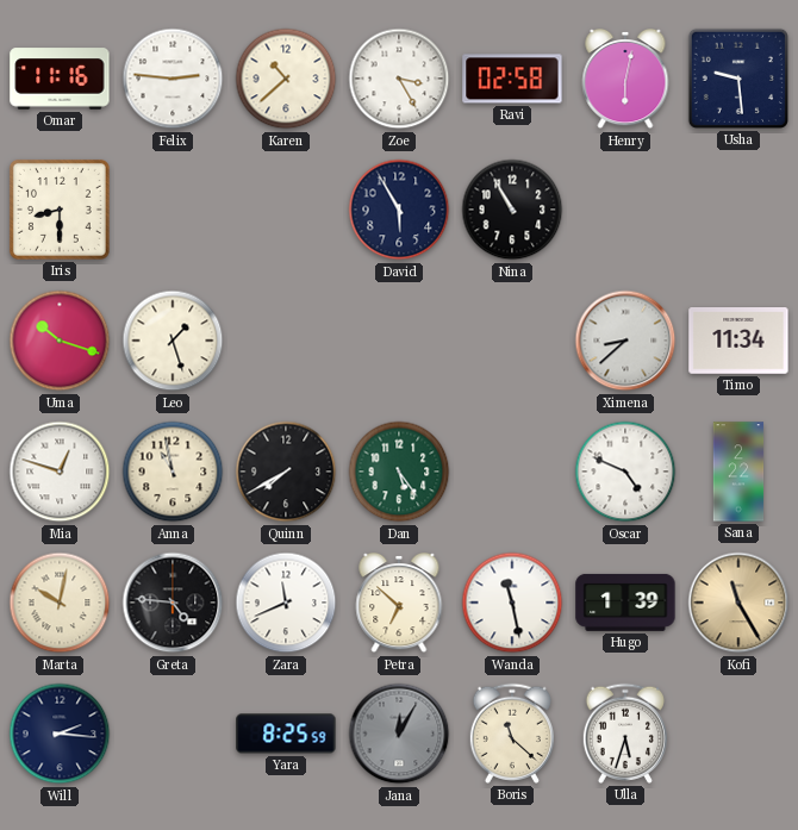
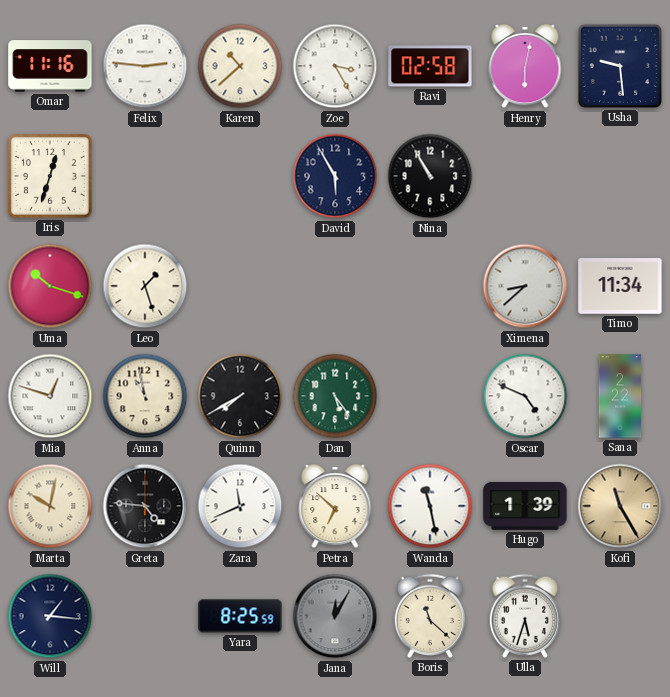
Iris: 8:30 -> 12:33 (50, 176)
Will: 2:16 -> 1:16 (50, 616)
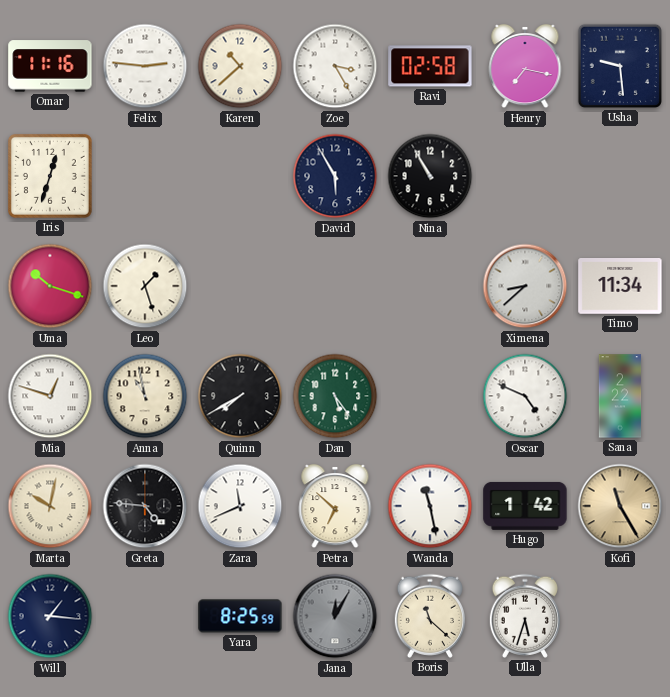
Henry: 6:02 -> 7:17 (525, 67)
Hugo: 1:39 -> 1:42 (525, 506)
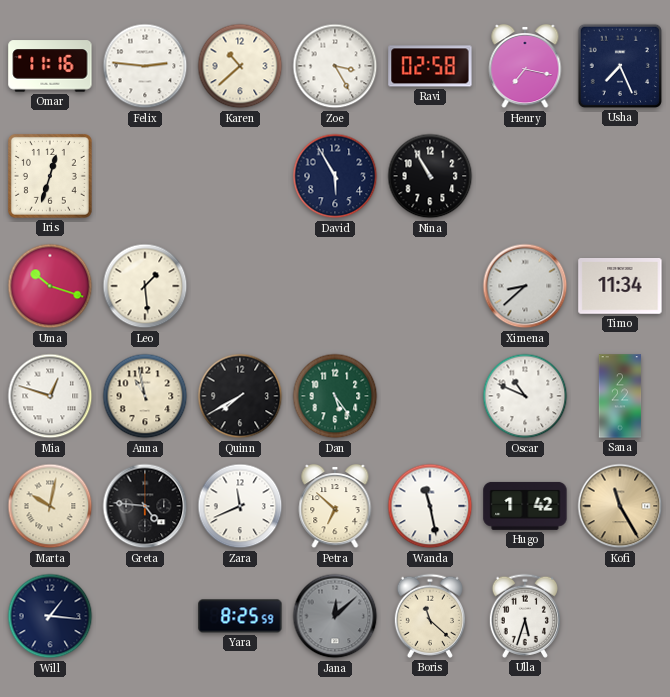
Usha: 9:29 -> 7:26 (620, 66)
Leo: 1:27 -> 1:29 (145, 286)
Oscar: 4:49 -> 10:49 (525, 396)
Jana: 12:05 -> 12:08 (335, 616)
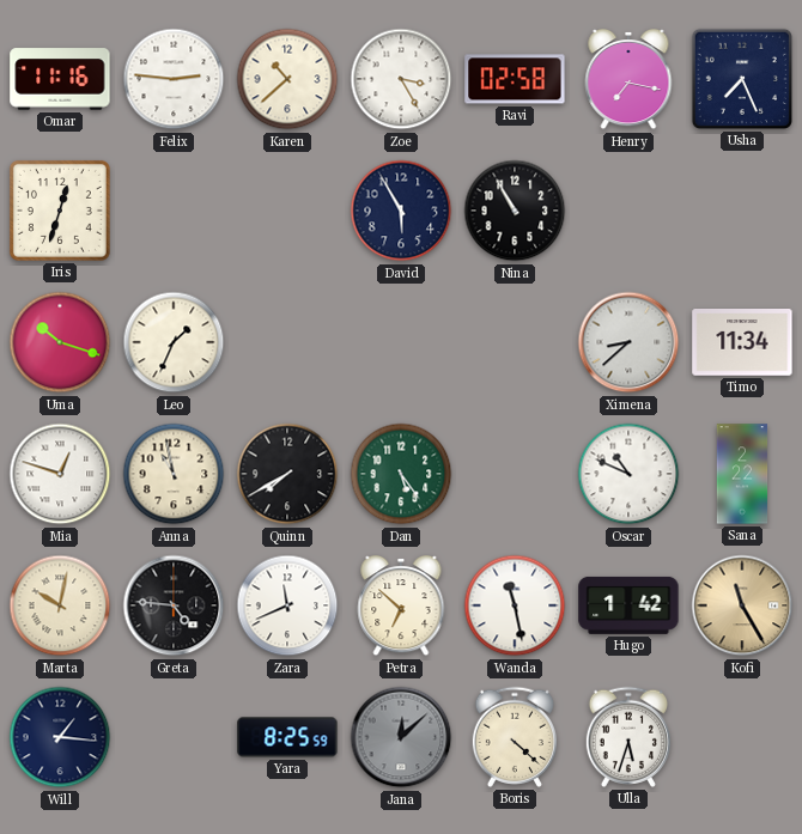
Leo: 1:29 -> 1:34 (174, 342)
Boris: 11:22 -> 4:22 (514, 737)
